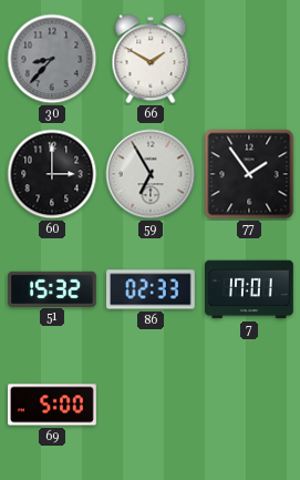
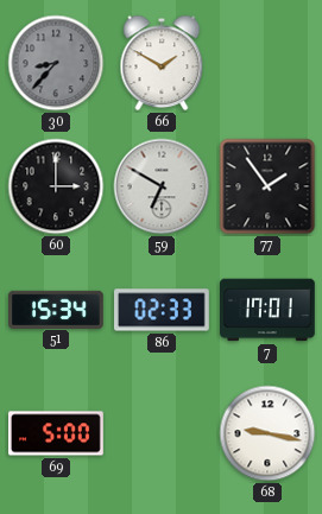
59: 6:55 -> 6:50 (162, 186)
51: 15:32 -> 15:34 (57, 309)
68: none -> 9:17 (267, 433)
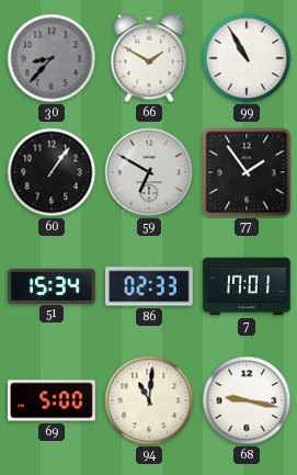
99: none -> 10:55 (247, 58)
60: 3:00 -> 1:06 (52, 172)
94: none -> 11:01 (149, 400)
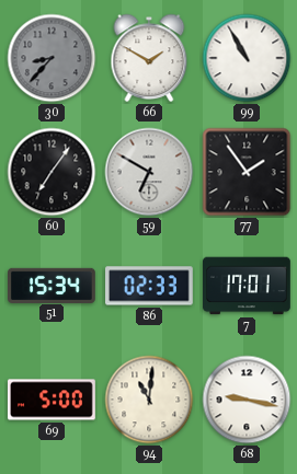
60: 1:06 -> 7:06 (52, 172)
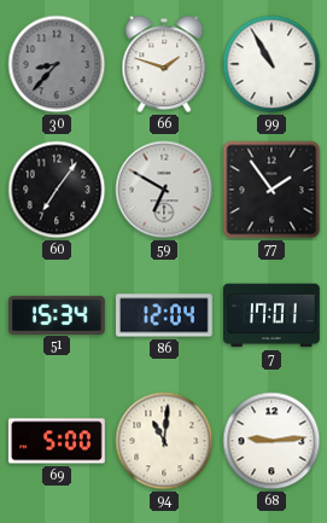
66: 1:50 -> 1:48 (164, 64)
86: 02:33 -> 12:04 (165, 315)
68: 9:17 -> 9:14 (271, 441)
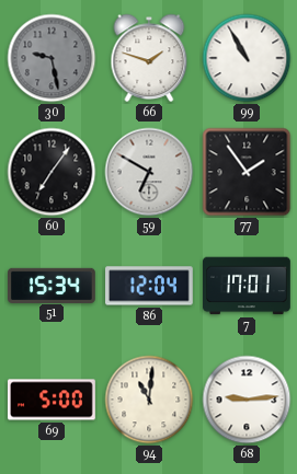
30: 8:37 -> 9:28 (52, 58)
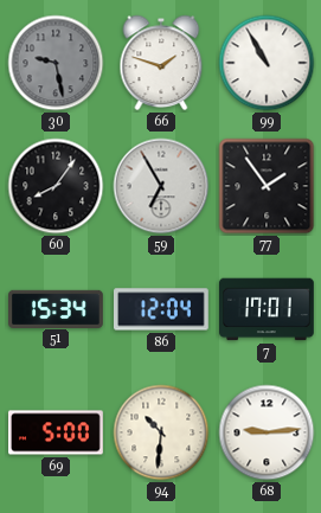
60: 7:06 -> 8:06 (56, 186)
59: 6:50 -> 6:55 (161, 186)
94: 11:01 -> 10:31 (161, 432)
